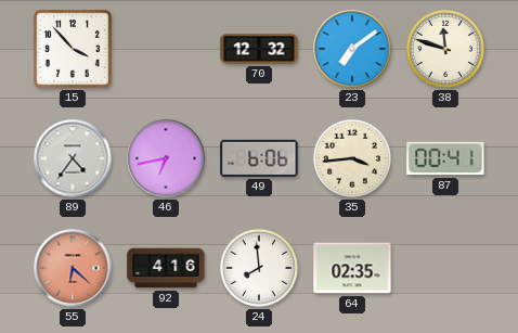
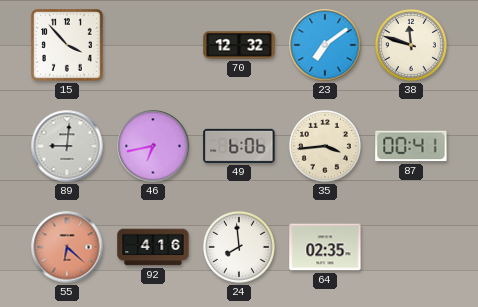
89: 4:36 -> 9:01 (67, 146)
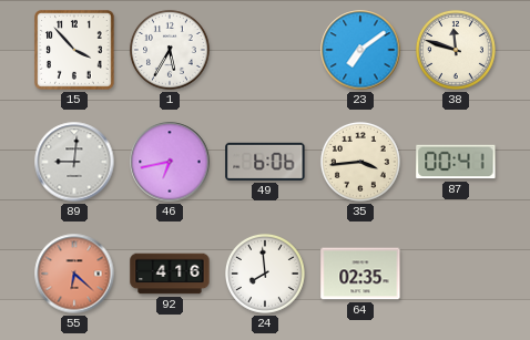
1: none -> 5:35 (170, 50)
70: 12:32 -> none (239, 45)
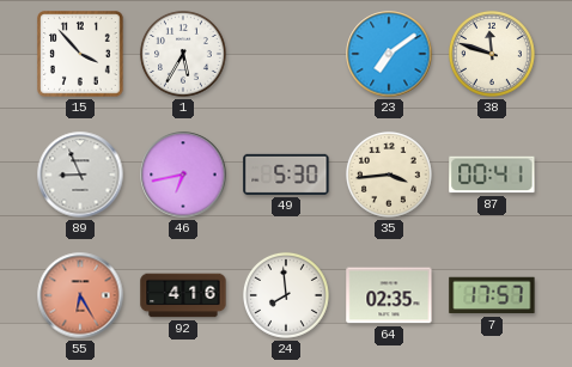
89: 9:01 -> 8:56 (80, 175)
49: 6:06 -> 5:30 (286, 175)
55: 6:22 -> 6:25 (80, 295)
7: none -> 17:57 (492, 295)
